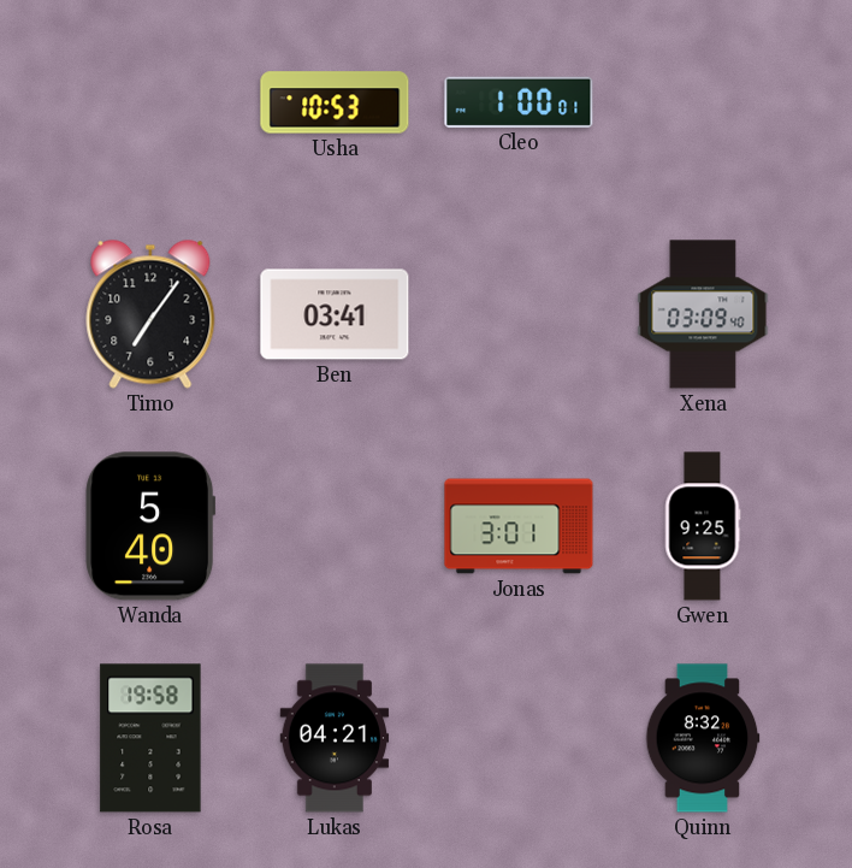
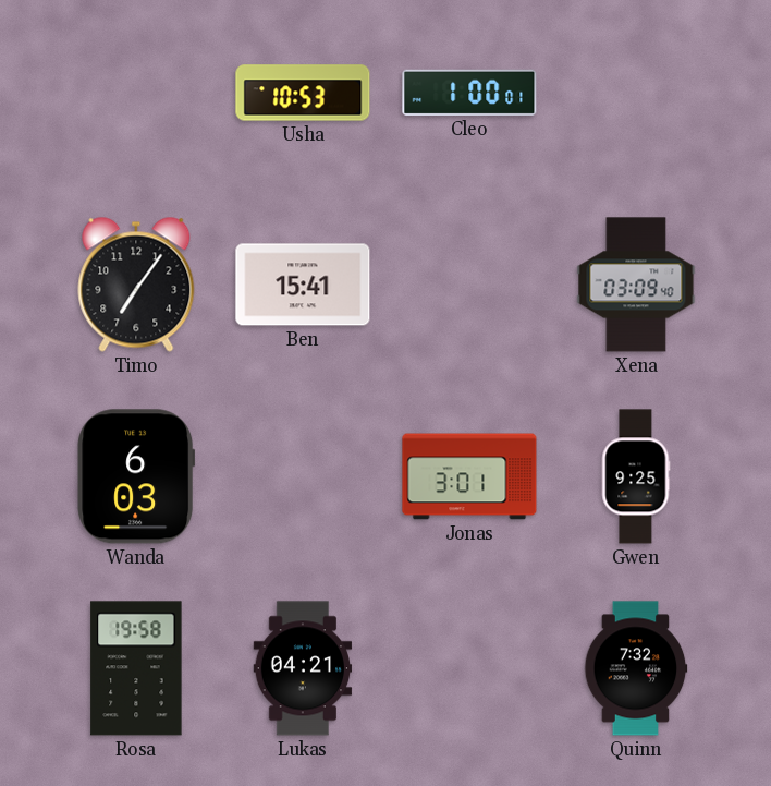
Ben: 03:41 -> 15:41 (303, 285)
Wanda: 5:40 -> 6:03 (136, 476)
Quinn: 8:32 -> 7:32 (636, 668)
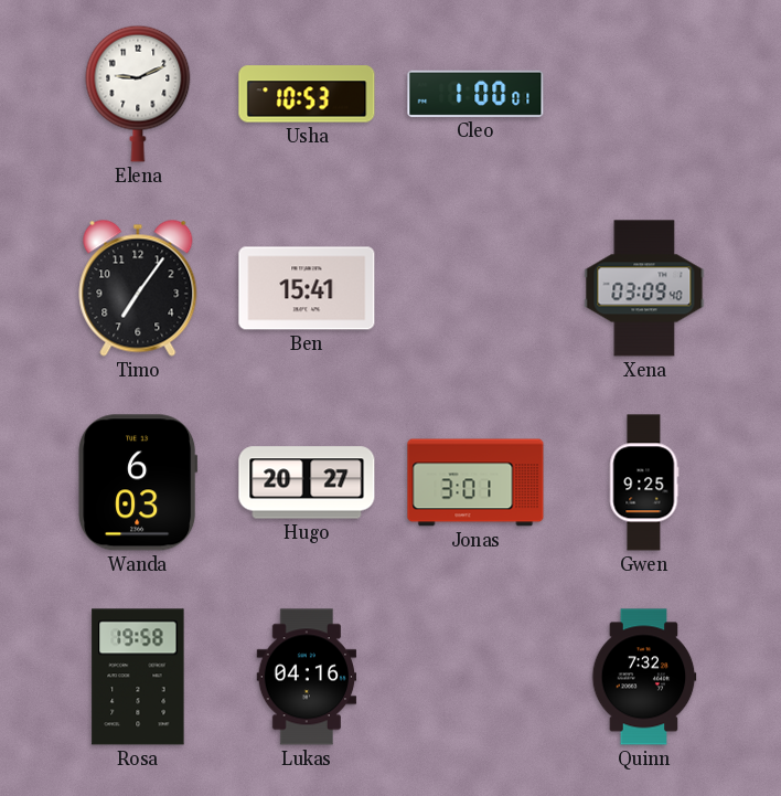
Elena: none -> 9:11 (138, 94)
Hugo: none -> 20:27 (307, 482)
Lukas: 04:21 -> 04:16 (307, 677)
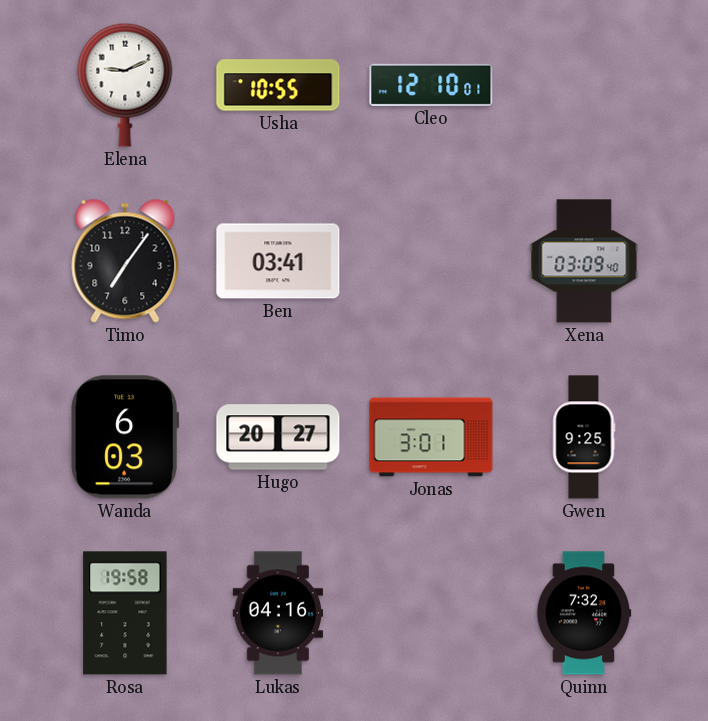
Usha: 10:53 -> 10:55 (278, 85)
Cleo: 1:00 -> 12:10 (431, 85)
Ben: 15:41 -> 03:41 (278, 261)
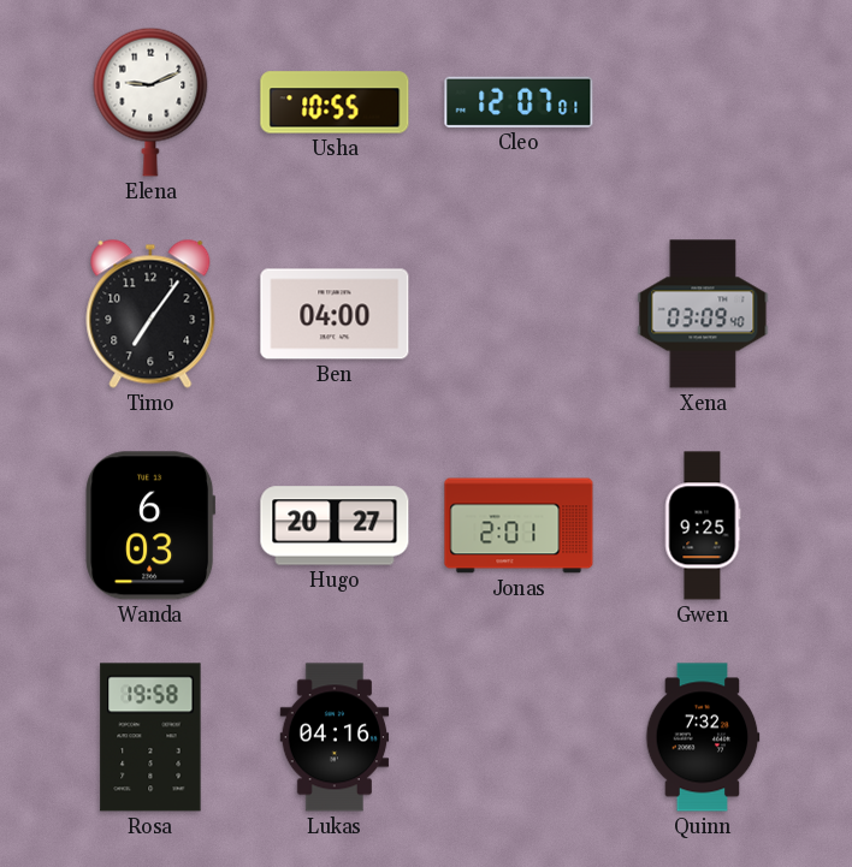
Cleo: 12:10 -> 12:07 (519, 102)
Ben: 03:41 -> 04:00 (335, 314)
Jonas: 3:01 -> 2:01 (519, 525)
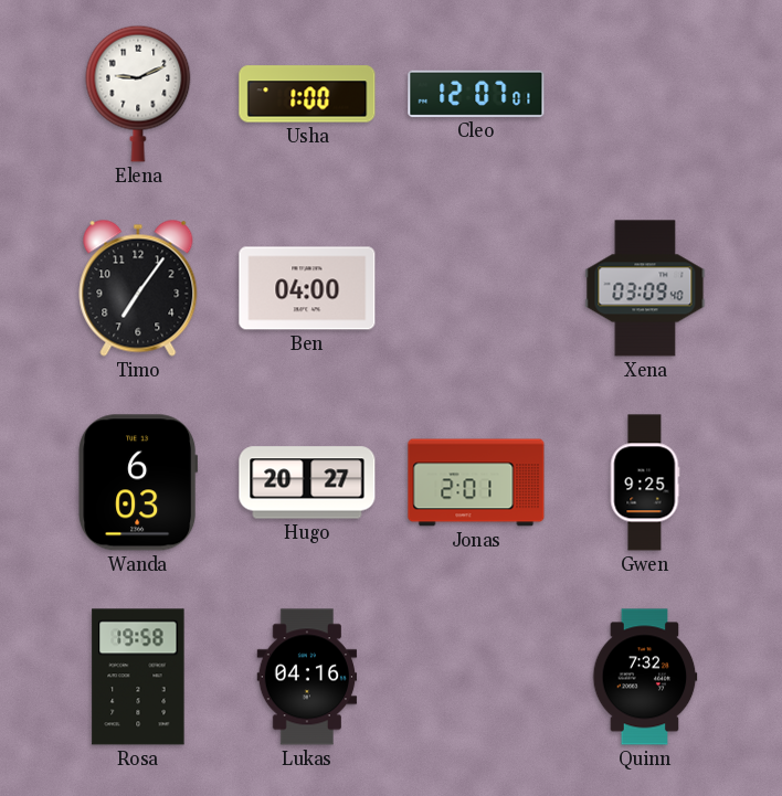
Usha: 10:55 -> 1:00 (307, 94)
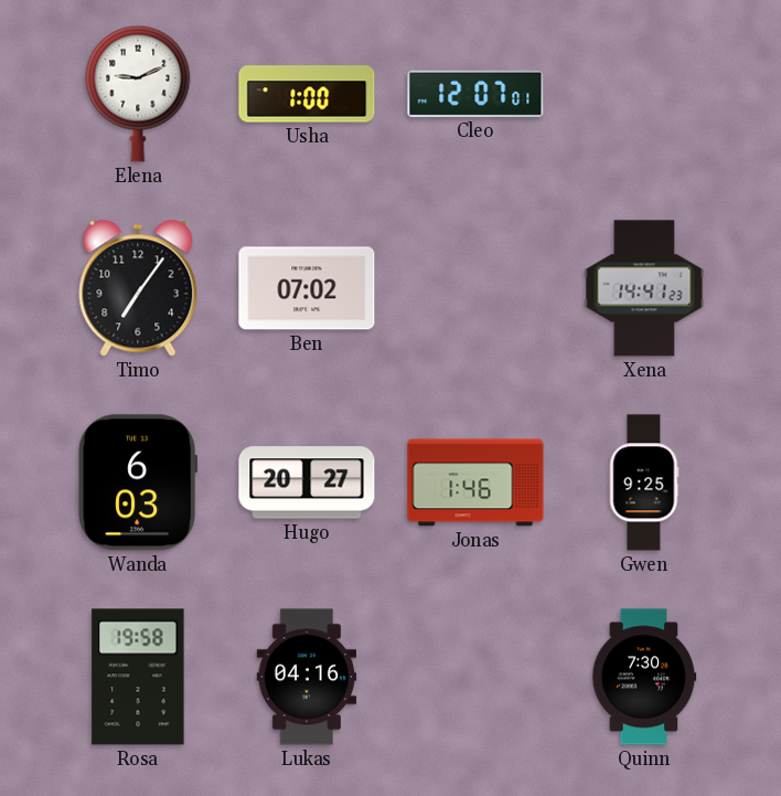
Ben: 04:00 -> 07:02 (307, 288)
Xena: 03:09 -> 14:41 (644, 288)
Jonas: 2:01 -> 1:46 (475, 482)
Quinn: 7:32 -> 7:30 (644, 677)
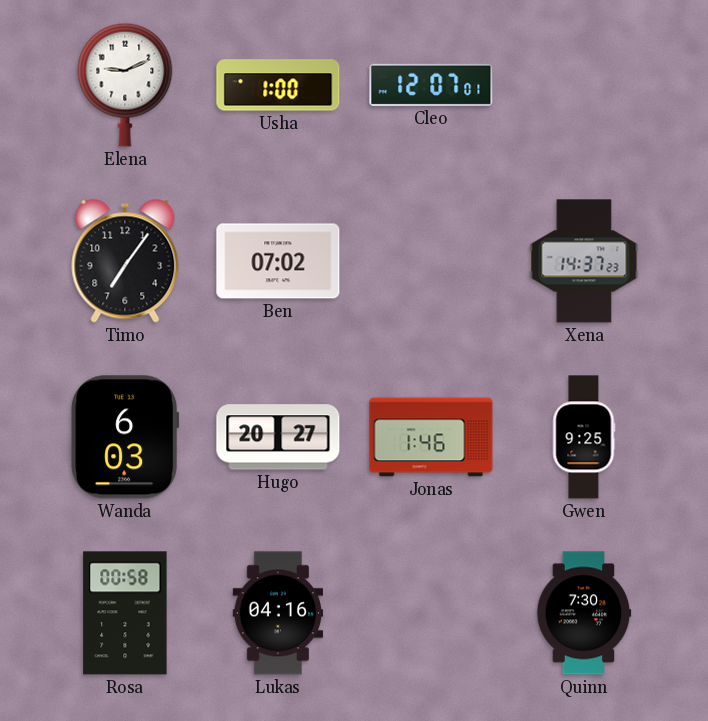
Xena: 14:41 -> 14:37 (584, 261)
Rosa: 19:58 -> 00:58 (125, 613)
